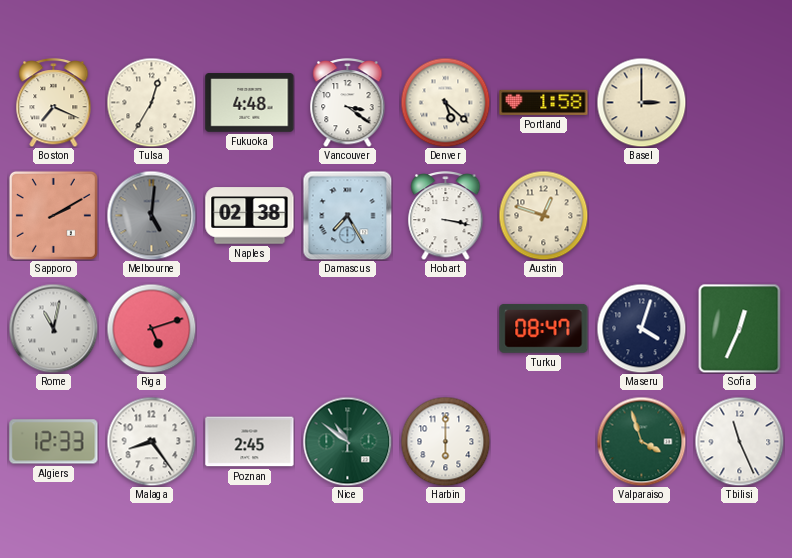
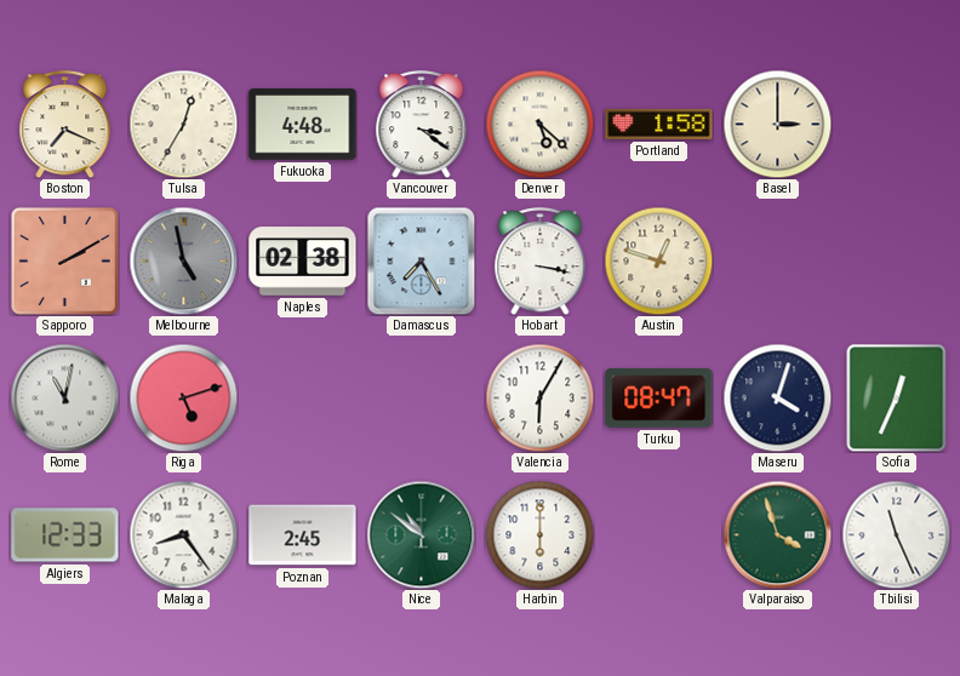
Melbourne: 5:01 -> 4:58 (183, 260)
Valencia: none -> 6:05 (539, 397)
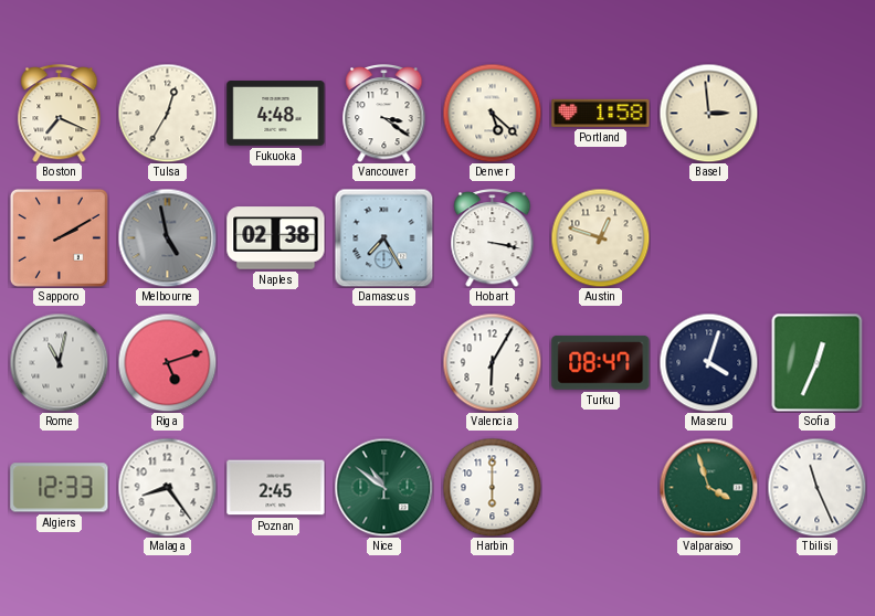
Basel: 3:00 -> 2:59 (708, 113)
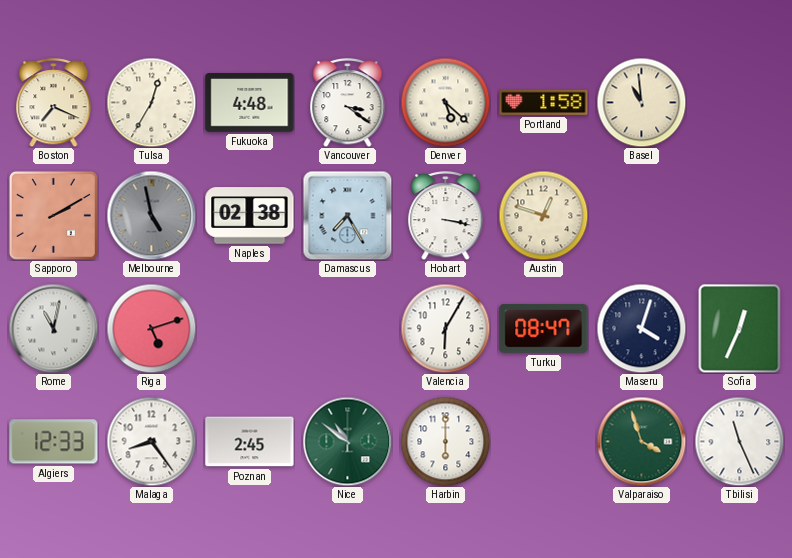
Basel: 2:59 -> 10:59 (641, 102)
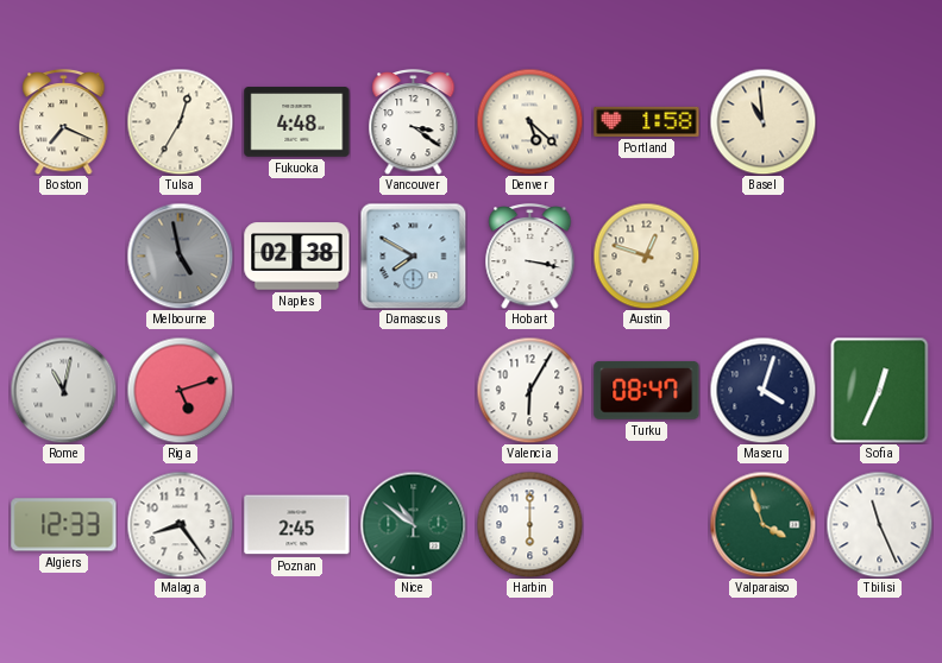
Sapporo: 2:10 -> none (53, 215)
Damascus: 7:25 -> 7:50 (413, 255)
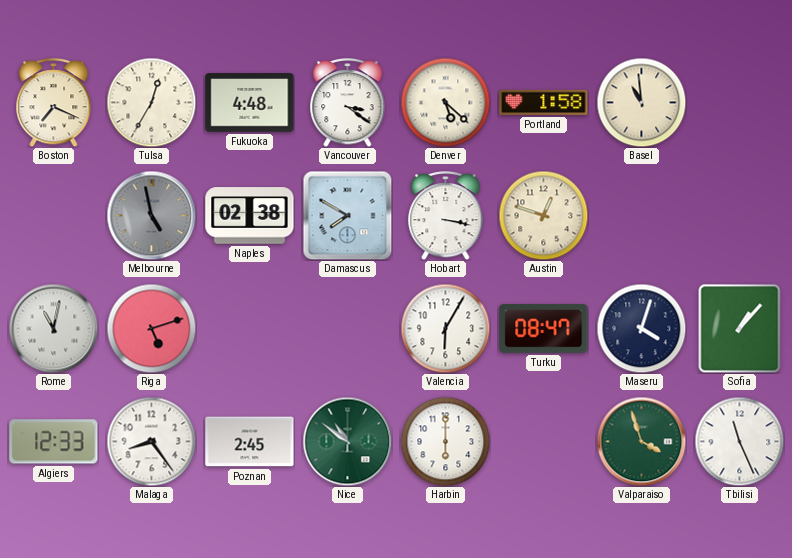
Sofia: 12:34 -> 1:07 (740, 328)
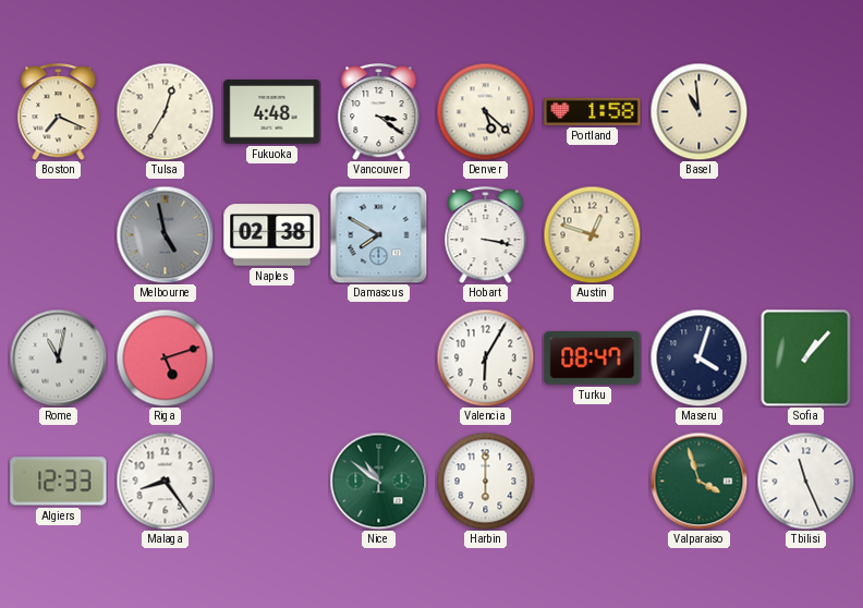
Poznan: 2:45 -> none (250, 442)
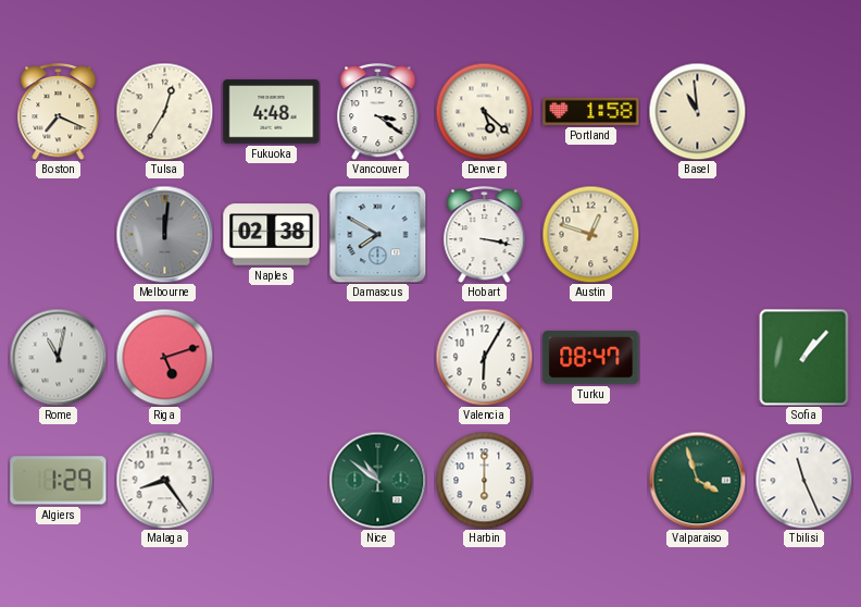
Melbourne: 4:58 -> 12:01 (164, 234)
Maseru: 4:03 -> none (698, 357)
Algiers: 12:33 -> 1:29 (59, 481)
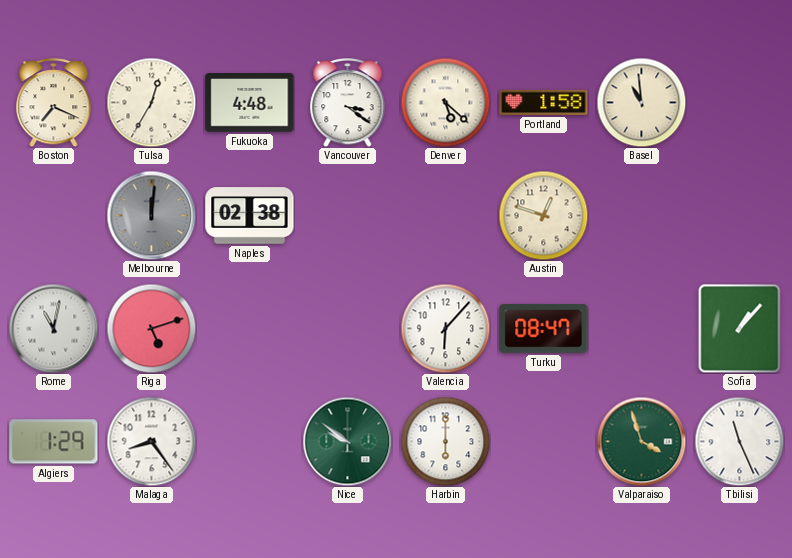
Damascus: 7:50 -> none (377, 234)
Hobart: 3:17 -> none (485, 235)
Valencia: 6:05 -> 6:07 (445, 328)
Nice: 10:51 -> 9:51 (347, 441)
